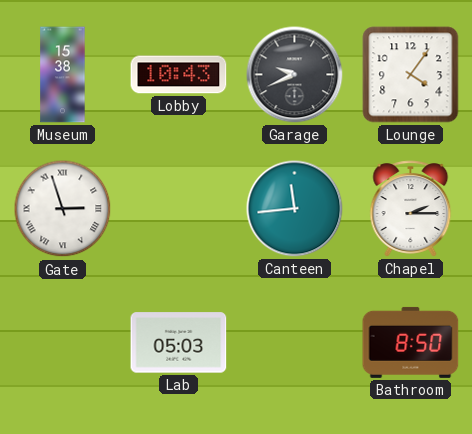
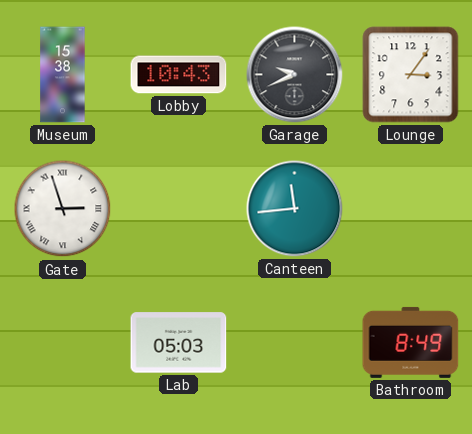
Lounge: 4:06 -> 3:06 (411, 75)
Chapel: 2:15 -> none (411, 209)
Bathroom: 8:50 -> 8:49 (411, 342)
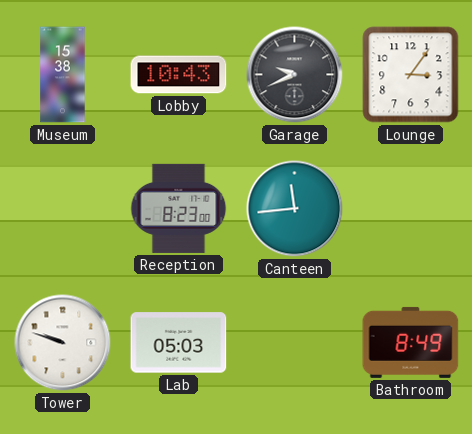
Gate: 2:57 -> none (63, 209)
Reception: none -> 8:23 (179, 208)
Tower: none -> 9:48 (63, 343)
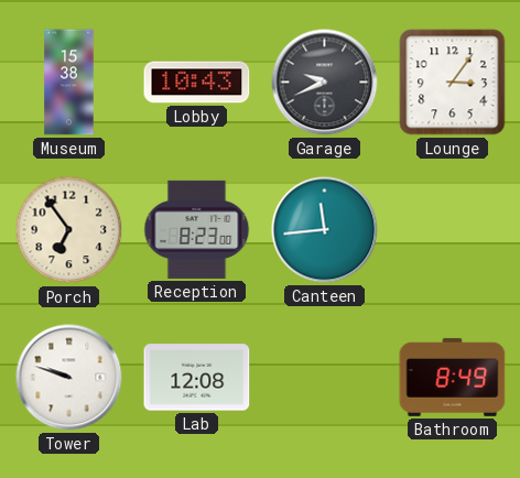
Porch: none -> 6:54 (69, 230)
Lab: 05:03 -> 12:08 (197, 378)
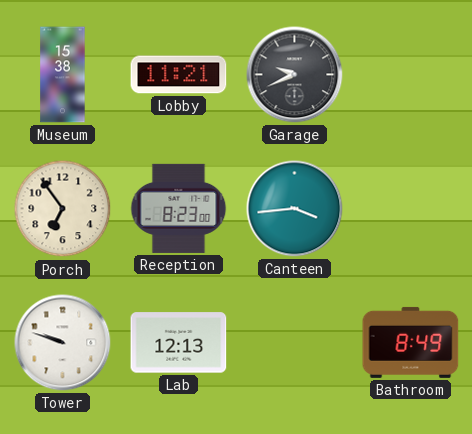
Lobby: 10:43 -> 11:21 (179, 75)
Lounge: 3:06 -> none (453, 83)
Canteen: 11:44 -> 3:44 (295, 209)
Lab: 12:08 -> 12:13 (179, 343)
